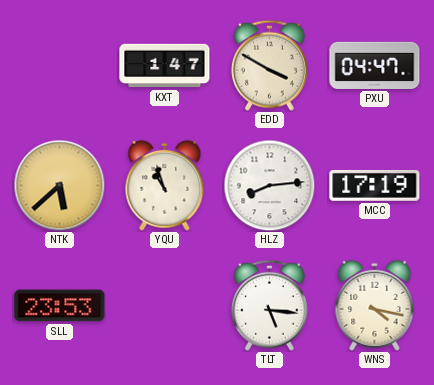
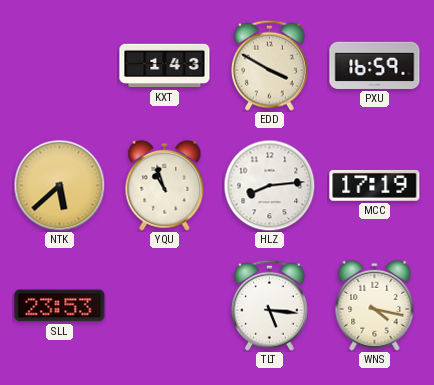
KXT: 1:47 -> 1:43 (165, 66)
PXU: 04:47 -> 16:59 (375, 65)
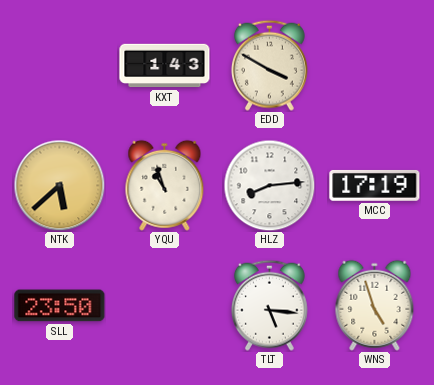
PXU: 16:59 -> none (375, 65)
SLL: 23:53 -> 23:50 (60, 306)
WNS: 4:17 -> 4:57 (375, 305)
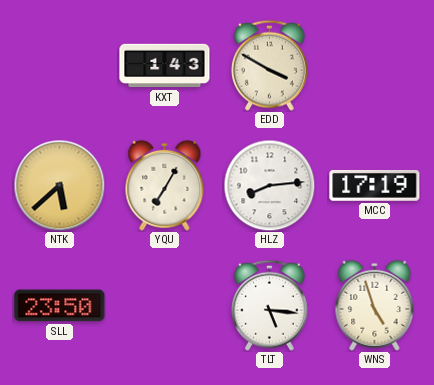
YQU: 10:57 -> 7:05 (165, 185)
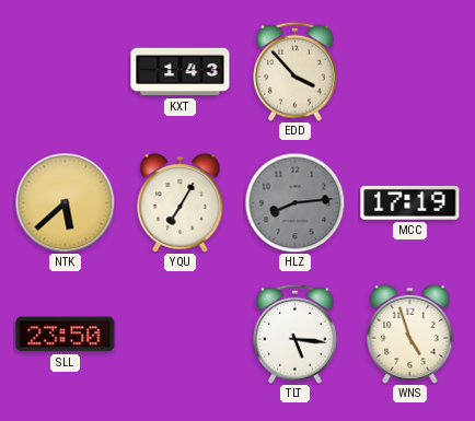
EDD: 3:50 -> 3:53 (294, 71)
HLZ dial: white -> grey (294, 202)
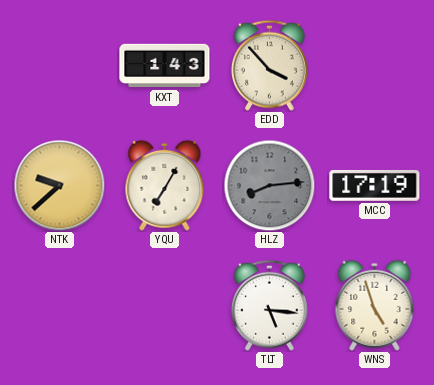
NTK: 5:38 -> 9:38 (59, 185)
SLL: 23:50 -> none (66, 335)
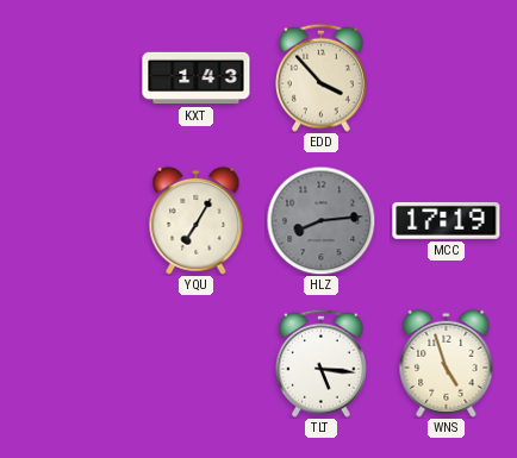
NTK: 9:38 -> none (59, 185)
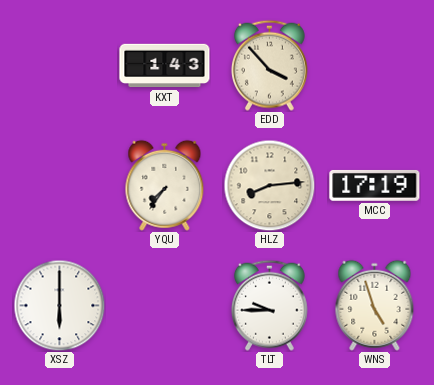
YQU: 7:05 -> 7:36 (165, 185)
HLZ dial: grey -> cream (269, 185)
XSZ: none -> 6:00 (59, 305)
TLT: 5:16 -> 9:45 (269, 305)
